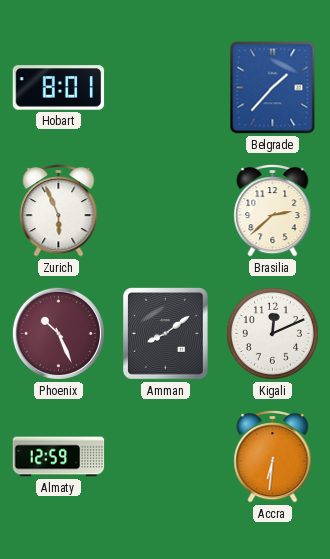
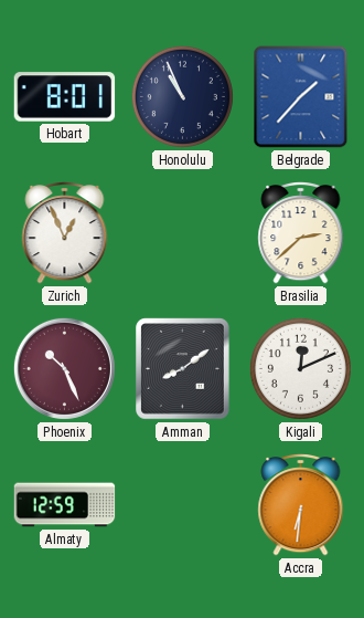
Honolulu: none -> 10:56 (182, 96)
Zurich: 5:56 -> 12:56 (65, 232)
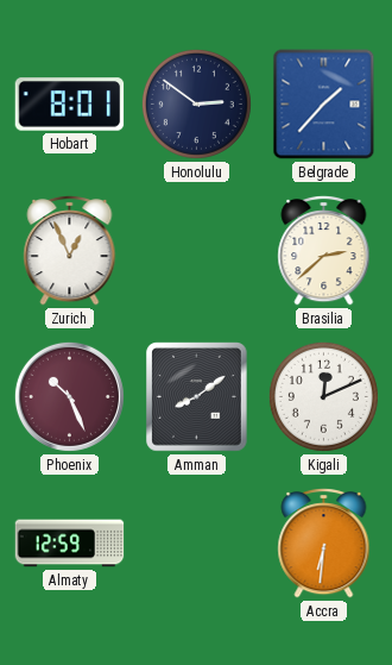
Honolulu: 10:56 -> 2:51 (196, 103)
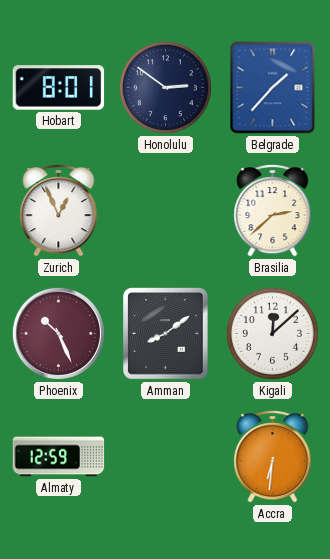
Kigali: 12:11 -> 12:08 (272, 333)
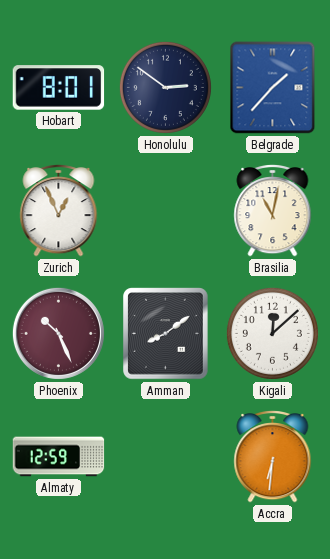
Brasilia: 2:38 -> 11:02 (273, 210)
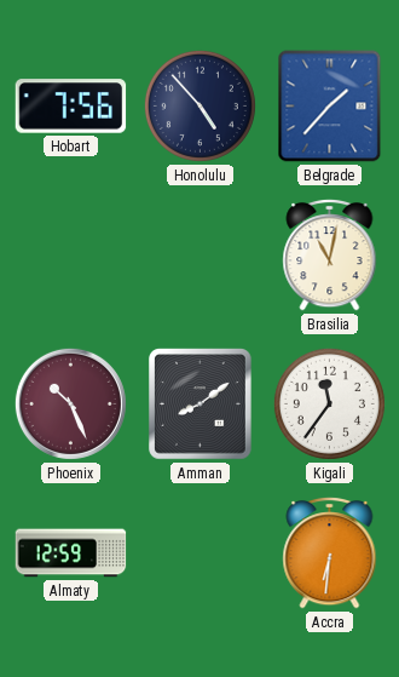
Hobart: 8:01 -> 7:56 (71, 107)
Honolulu: 2:51 -> 4:53 (199, 105)
Zurich: 12:56 -> none (59, 210)
Kigali: 12:08 -> 11:36 (329, 403)
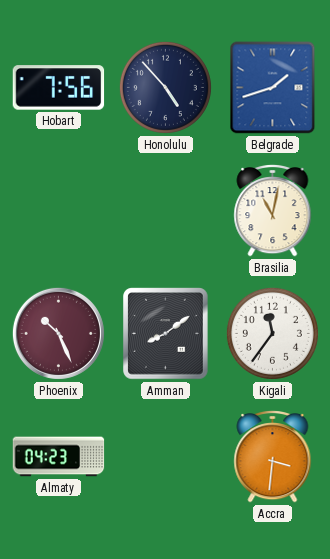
Belgrade: 1:37 -> 1:42 (273, 88)
Almaty: 12:59 -> 04:23 (59, 457)
Accra: 6:31 -> 3:31 (273, 456)
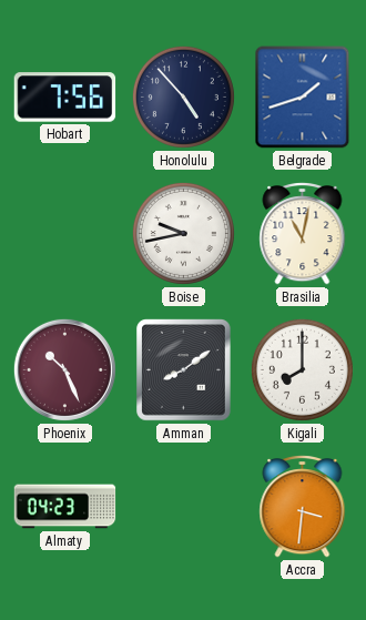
Boise: none -> 9:43 (183, 233)
Kigali: 11:36 -> 8:00 (302, 369)
